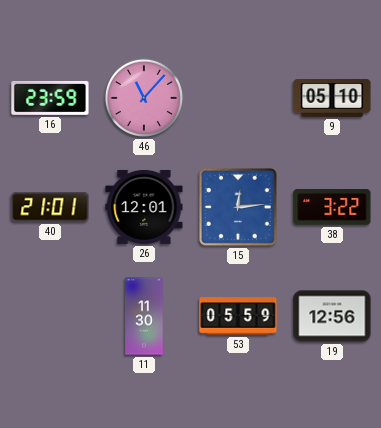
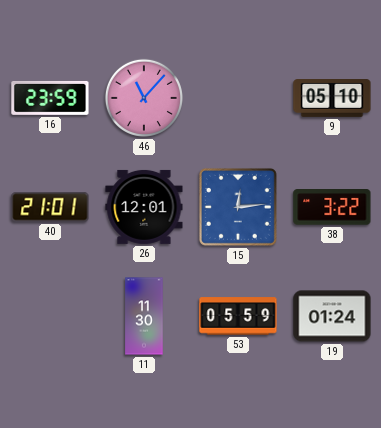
19: 12:56 -> 01:24 (332, 316)
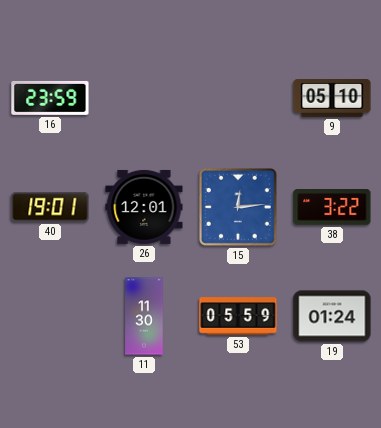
46: 11:07 -> none (144, 98)
40: 21:01 -> 19:01 (50, 207)
